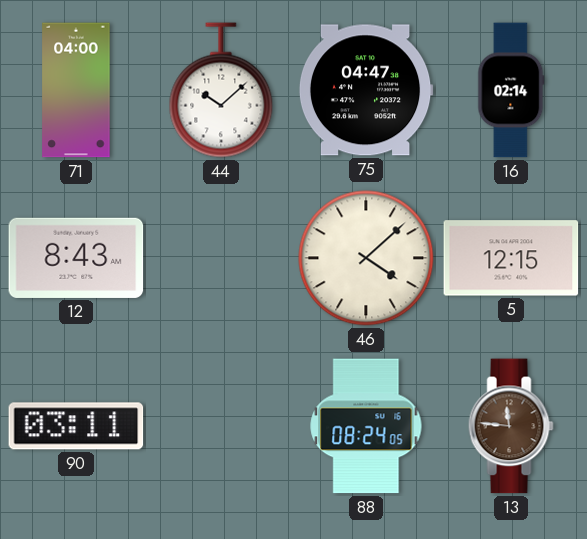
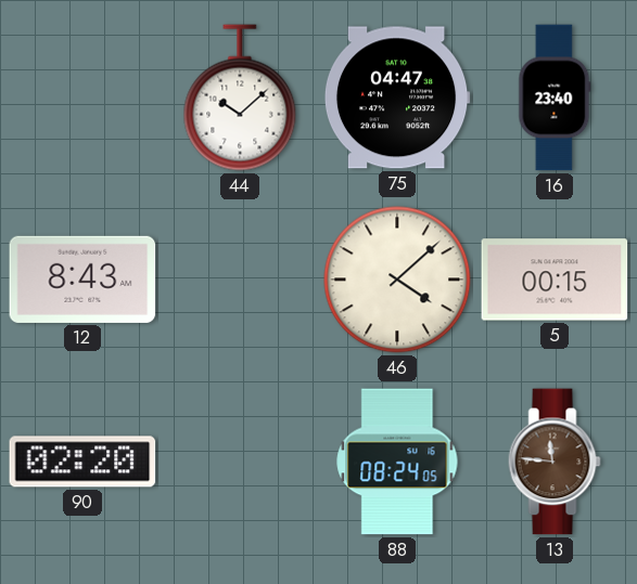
71: 04:00 -> none (76, 90)
16: 02:14 -> 23:40 (555, 98)
5: 12:15 -> 00:15 (555, 280)
90: 03:11 -> 02:20 (82, 462)
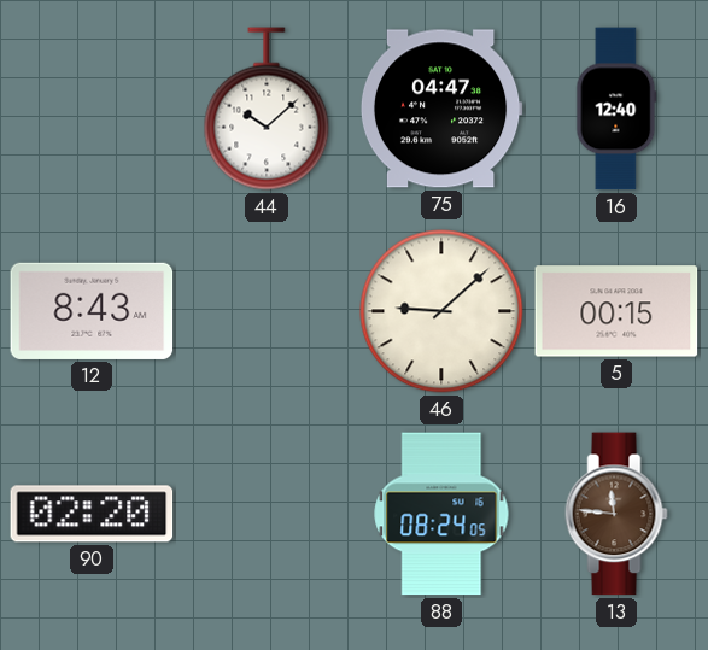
16: 23:40 -> 12:40 (616, 109)
46: 4:08 -> 9:08 (441, 311)
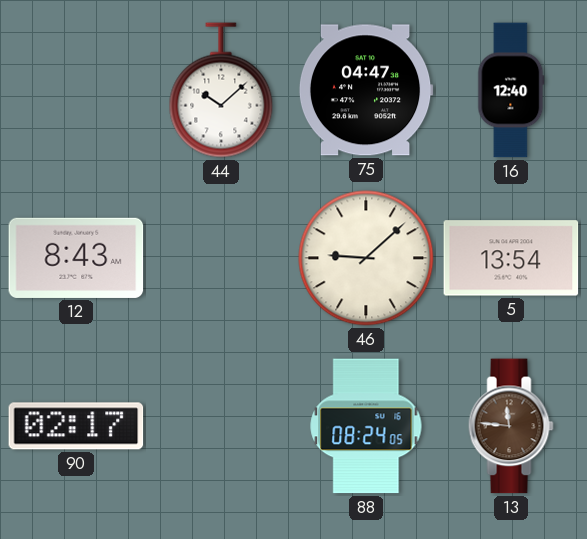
5: 00:15 -> 13:54 (511, 258)
90: 02:20 -> 02:17 (76, 426)
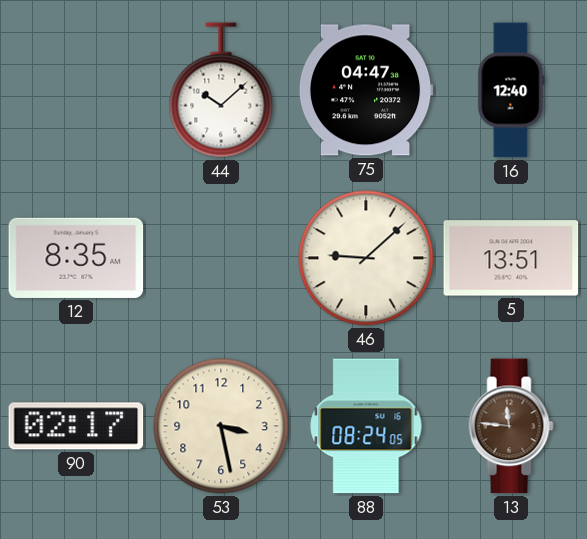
12: 8:43 -> 8:35 (76, 258)
5: 13:54 -> 13:51 (511, 258)
53: none -> 3:28 (221, 426)
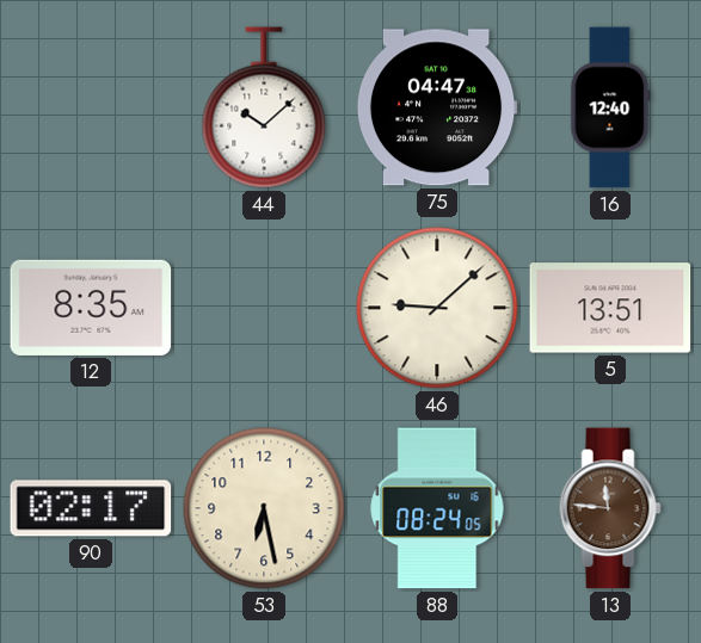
53: 3:28 -> 6:28 (264, 508)
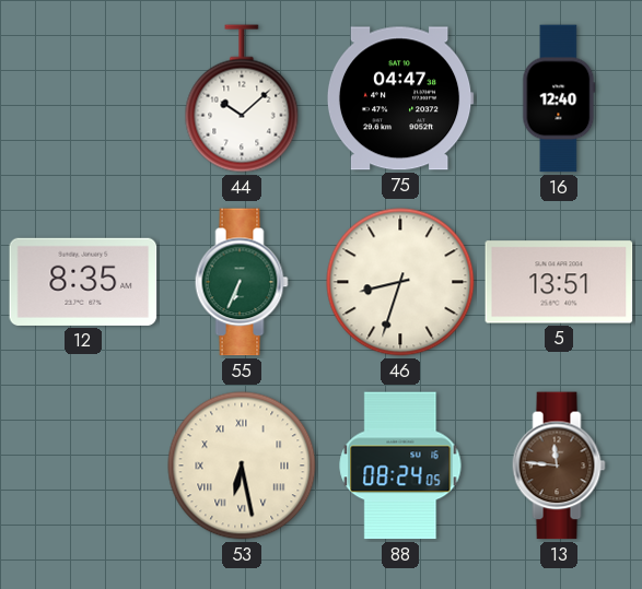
55: none -> 6:34 (242, 282)
46: 9:08 -> 8:33 (400, 282)
90: 02:17 -> none (91, 508)
53 numerals: Arabic -> Roman (242, 466)
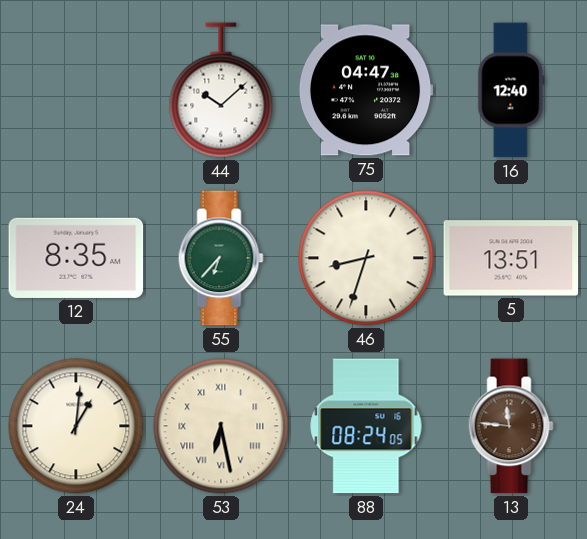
55: 6:34 -> 6:37 (221, 258)
24: none -> 1:01 (76, 426)
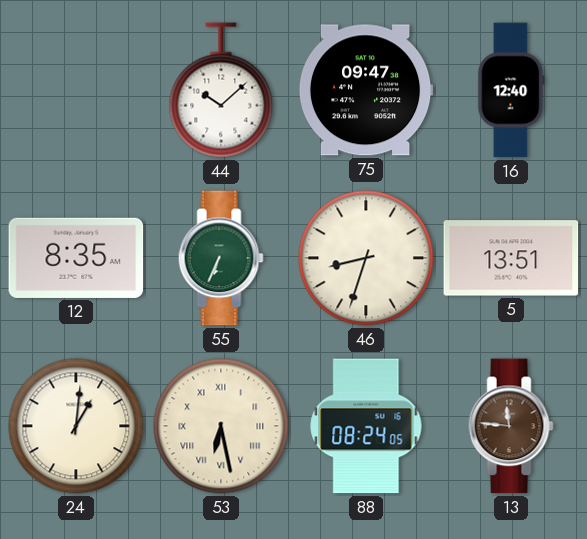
75: 04:47 -> 09:47 (366, 90)
55: 6:37 -> 6:34 (221, 258)
